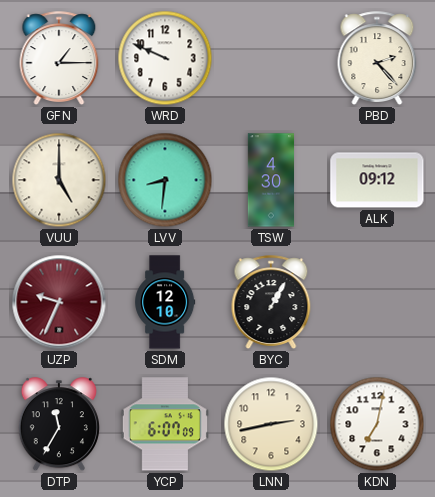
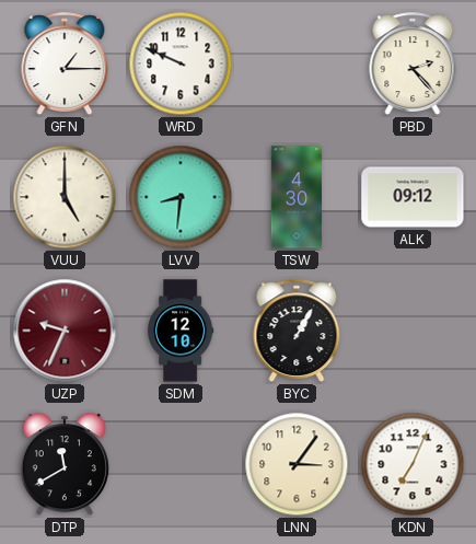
DTP: 11:35 -> 11:40 (65, 465)
YCP: 6:07 -> none (165, 424)
LNN: 2:43 -> 3:06 (297, 464)
KDN: 7:02 -> 7:04 (413, 464)
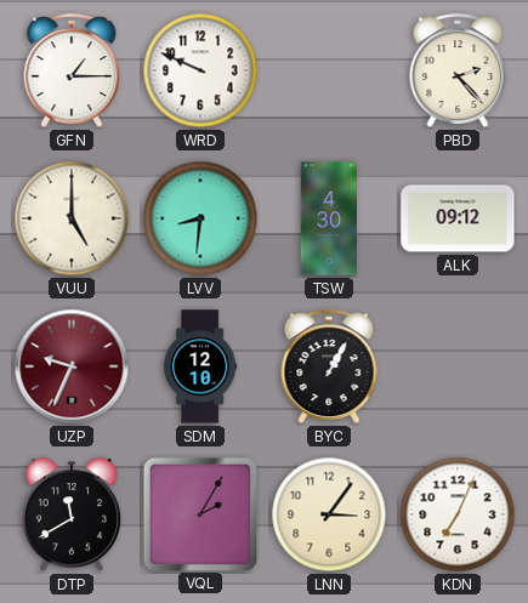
VQL: none -> 2:05 (199, 513)
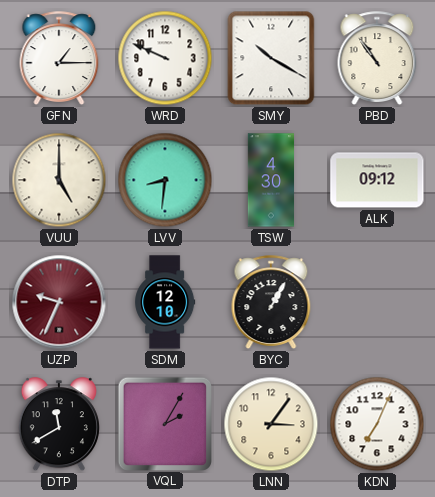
SMY: none -> 10:20 (271, 58)
PBD: 2:23 -> 10:54 (377, 58)
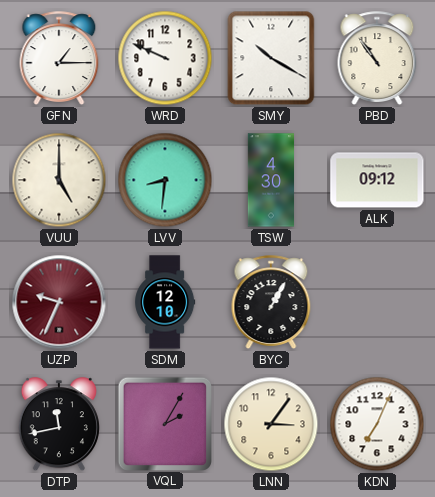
DTP: 11:40 -> 11:43 (59, 425)
